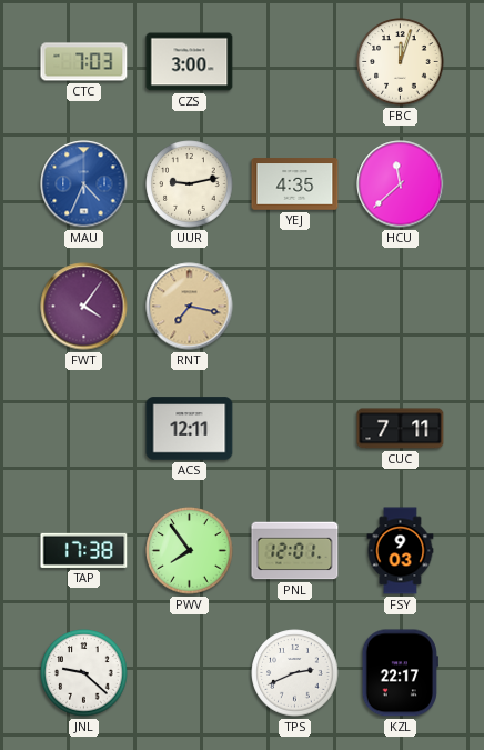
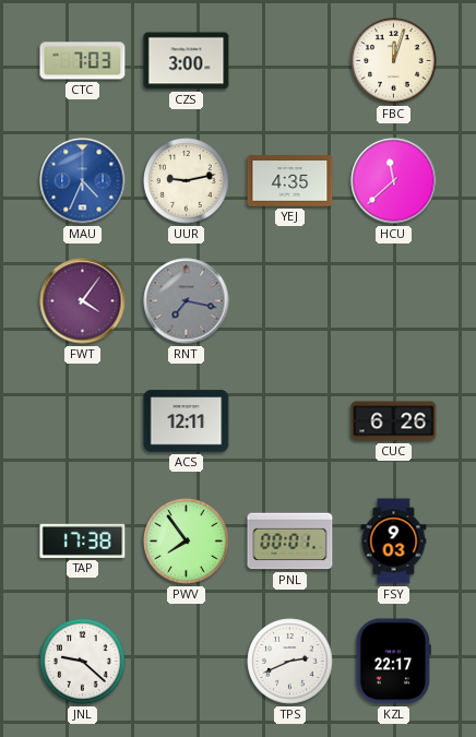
RNT dial: champagne -> grey (187, 301)
CUC: 7:11 -> 6:26 (394, 421)
PNL: 12:01 -> 00:01 (290, 542)
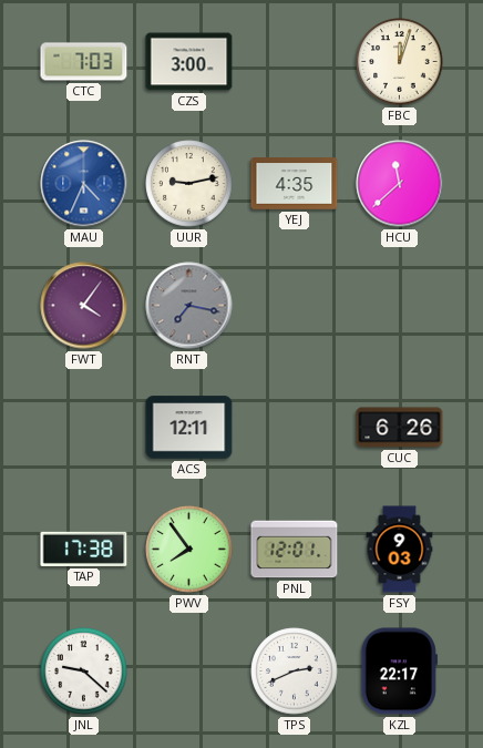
PNL: 00:01 -> 12:01 (295, 550)
